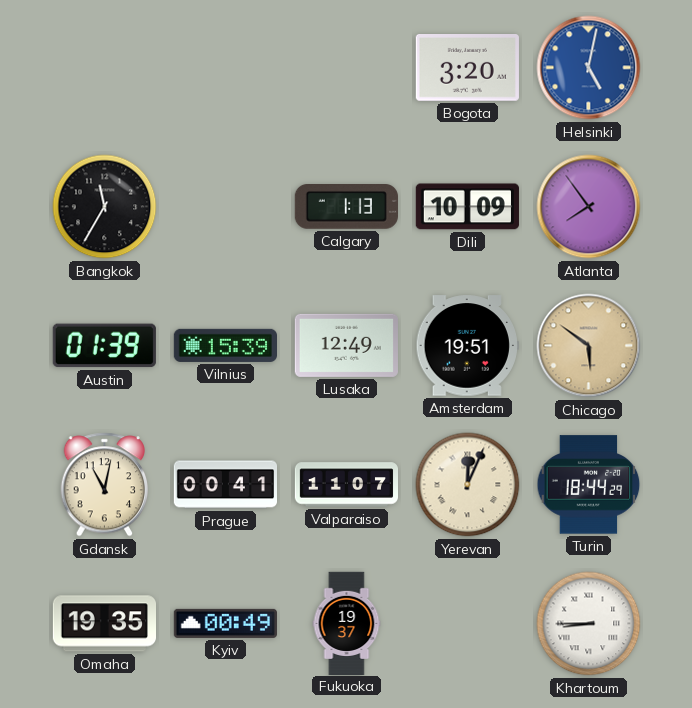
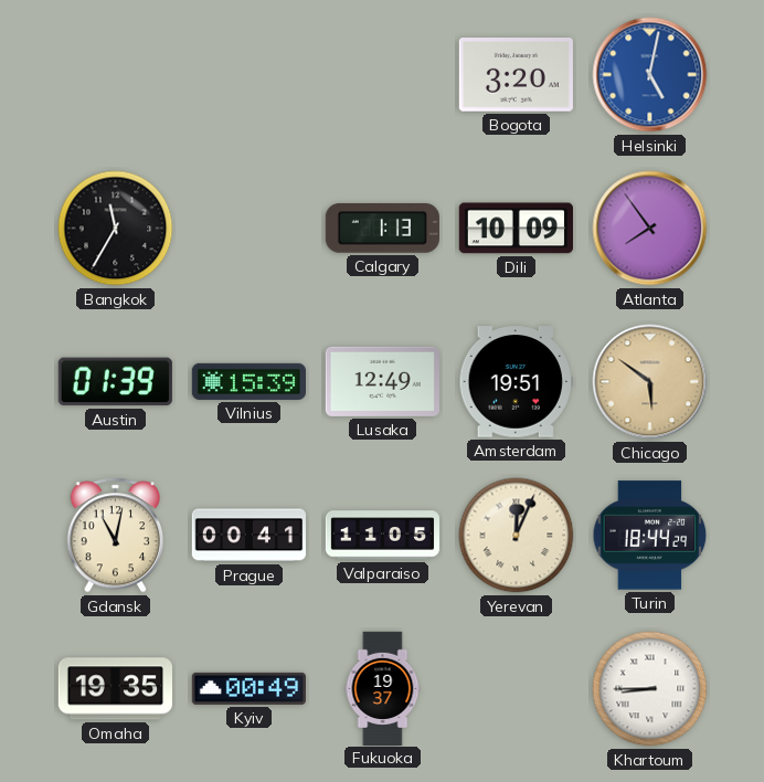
Valparaiso: 11:07 -> 11:05 (383, 536)
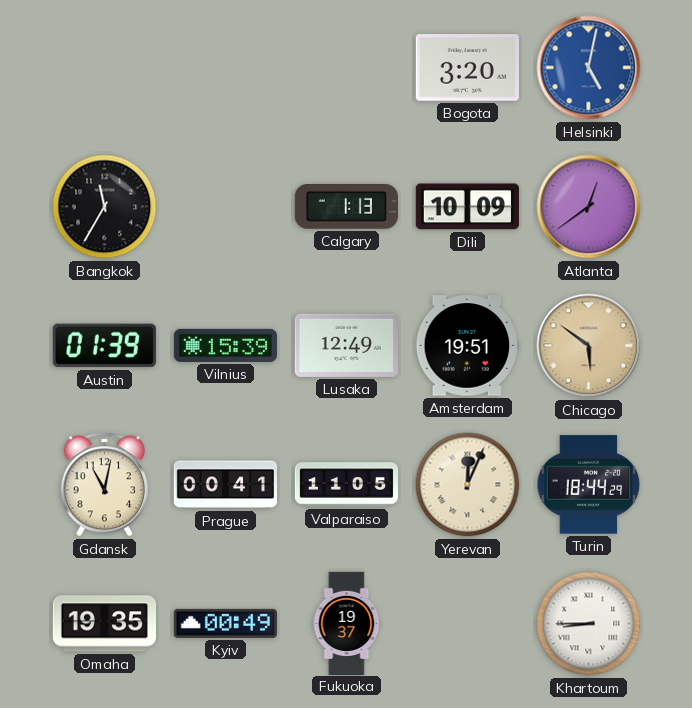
Atlanta: 7:54 -> 12:39 (589, 207)
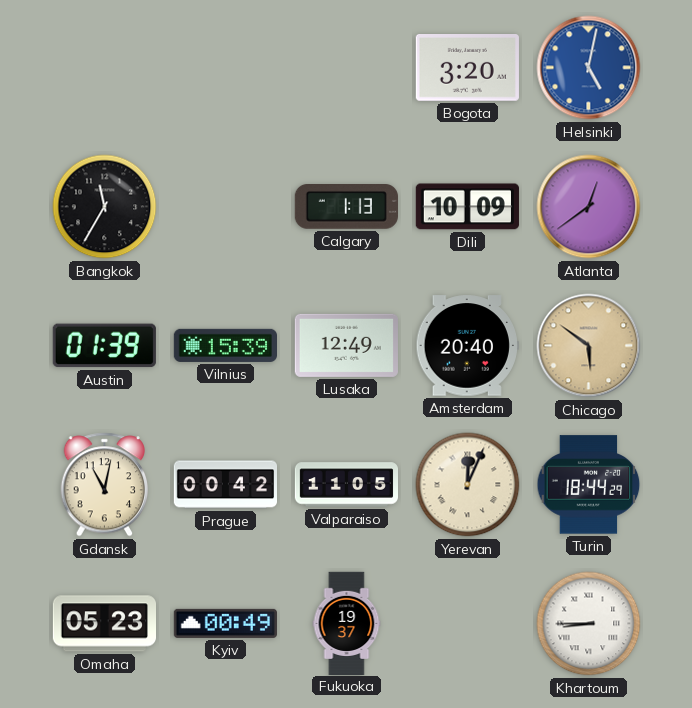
Amsterdam: 19:51 -> 20:40 (467, 346)
Prague: 00:41 -> 00:42 (225, 485)
Omaha: 19:35 -> 05:23 (104, 624)
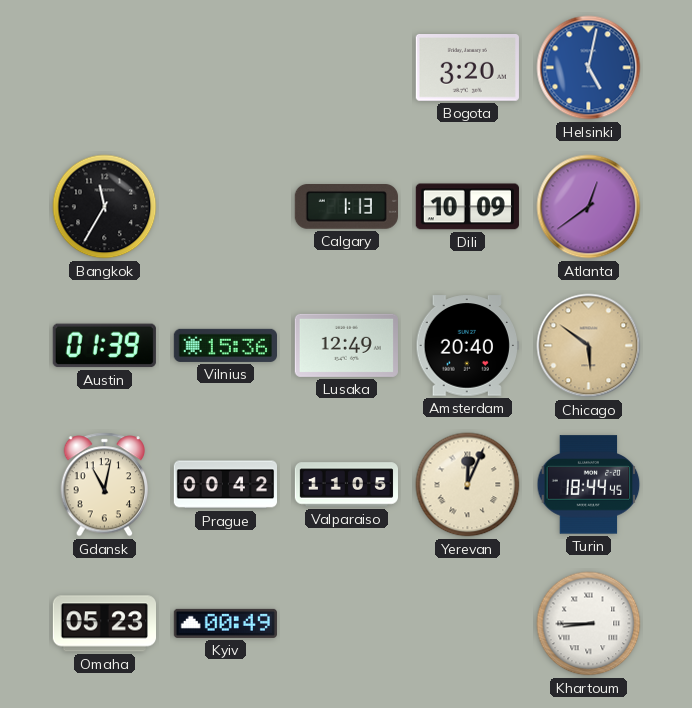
Vilnius: 15:39 -> 15:36 (225, 345)
Turin: 18:44:29 -> 18:44:45 (589, 485)
Fukuoka: 19:37 -> none (347, 623)
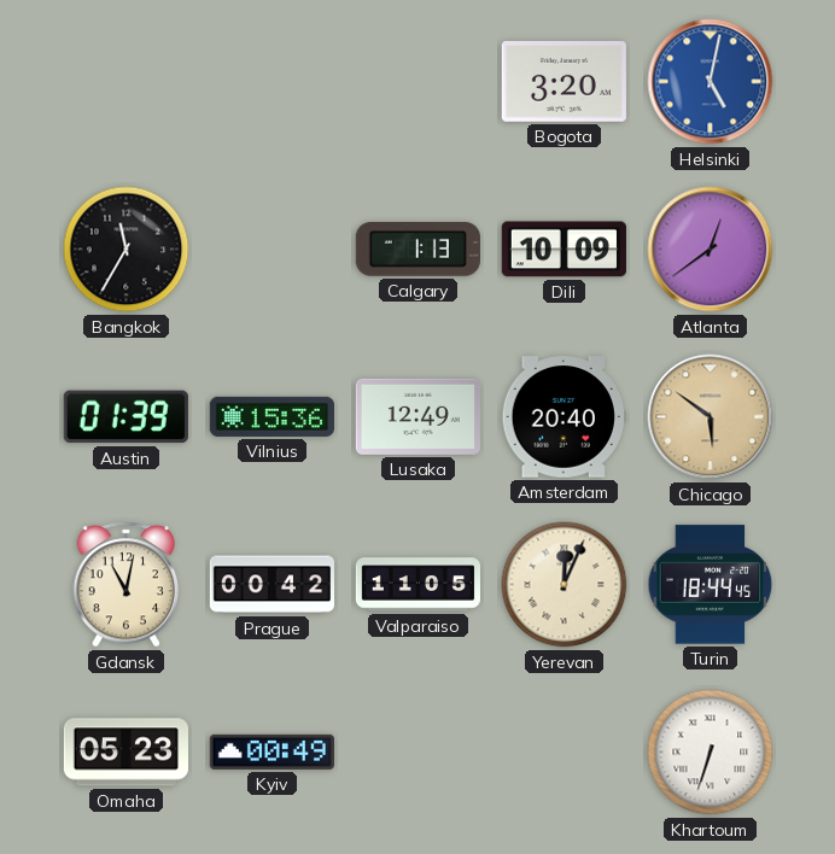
Khartoum: 8:45 -> 6:33 (711, 753)
